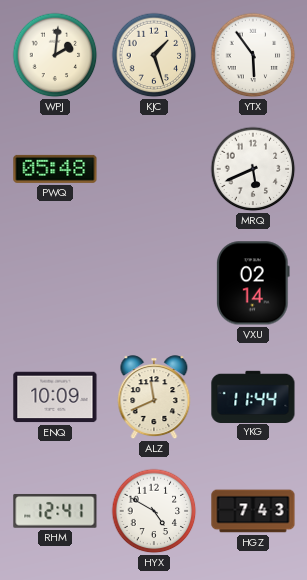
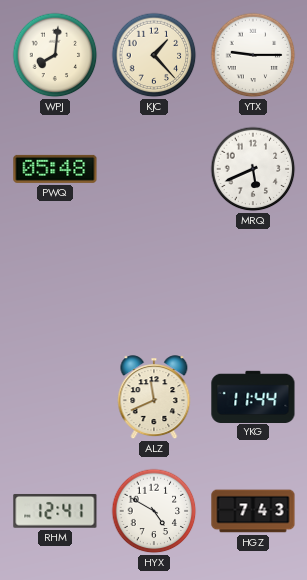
WPJ: 2:01 -> 8:01 (55, 55)
KJC: 1:27 -> 1:23 (154, 55)
YTX: 5:54 -> 9:15 (253, 55)
VXU: 02:14 -> none (253, 283)
ENQ: 10:09 -> none (55, 397)
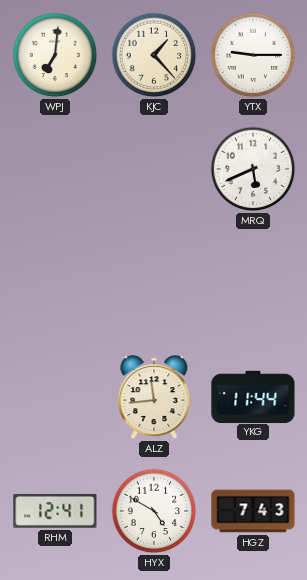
WPJ: 8:01 -> 7:01 (55, 55)
PWQ: 05:48 -> none (55, 169)
ALZ: 11:41 -> 11:44 (154, 398)
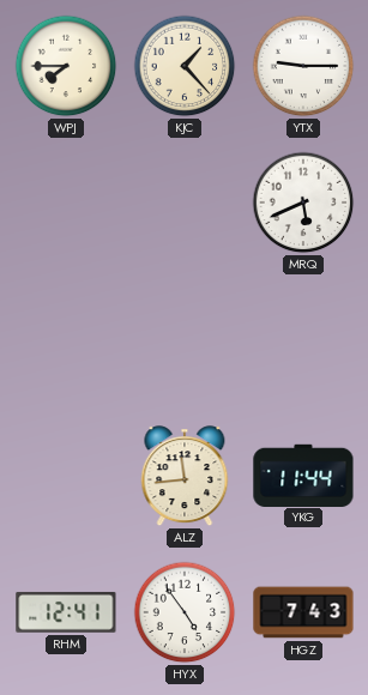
WPJ: 7:01 -> 7:45 (66, 66)
HYX: 4:50 -> 4:54 (185, 612)
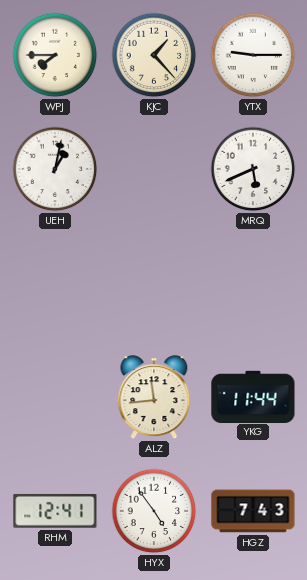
UEH: none -> 1:02 (55, 169)
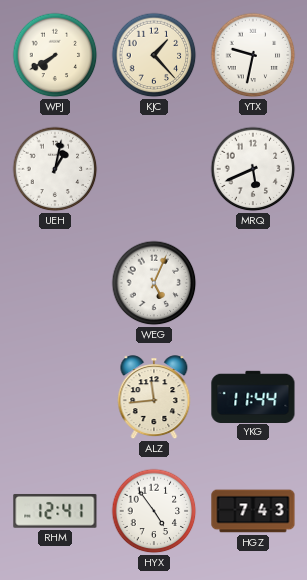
WPJ: 7:45 -> 7:40 (55, 55)
YTX: 9:15 -> 9:32 (253, 55)
WEG: none -> 5:04 (154, 283)
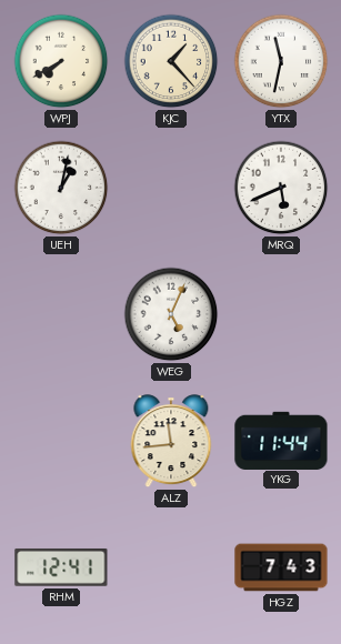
YTX: 9:32 -> 11:32 (281, 61)
HYX: 4:54 -> none (154, 511)
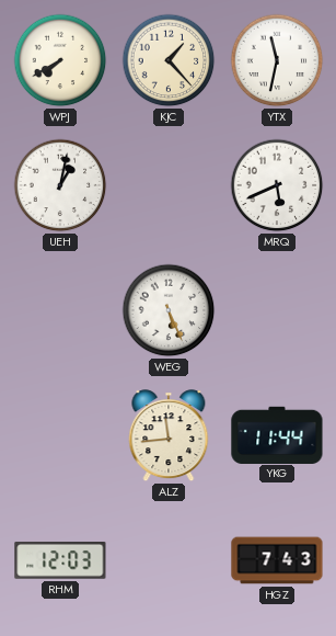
WEG: 5:04 -> 5:26 (169, 310)
RHM: 12:41 -> 12:03 (60, 560)
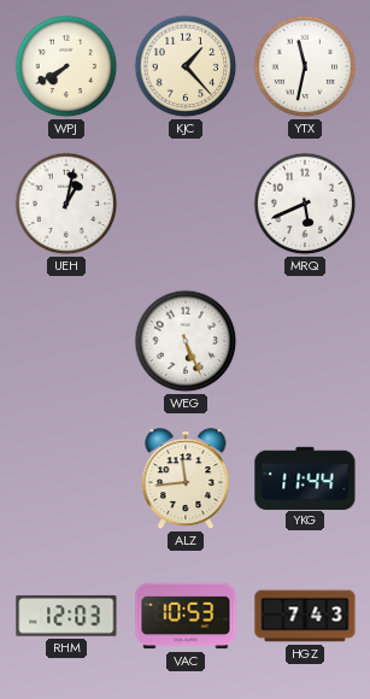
VAC: none -> 10:53 (186, 616)
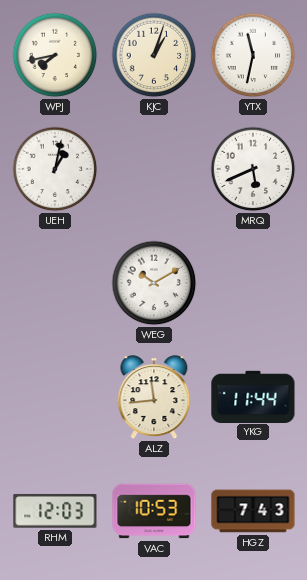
WPJ: 7:40 -> 7:43 (55, 55)
KJC: 1:23 -> 1:03 (154, 55)
WEG: 5:26 -> 10:10 (154, 283)
